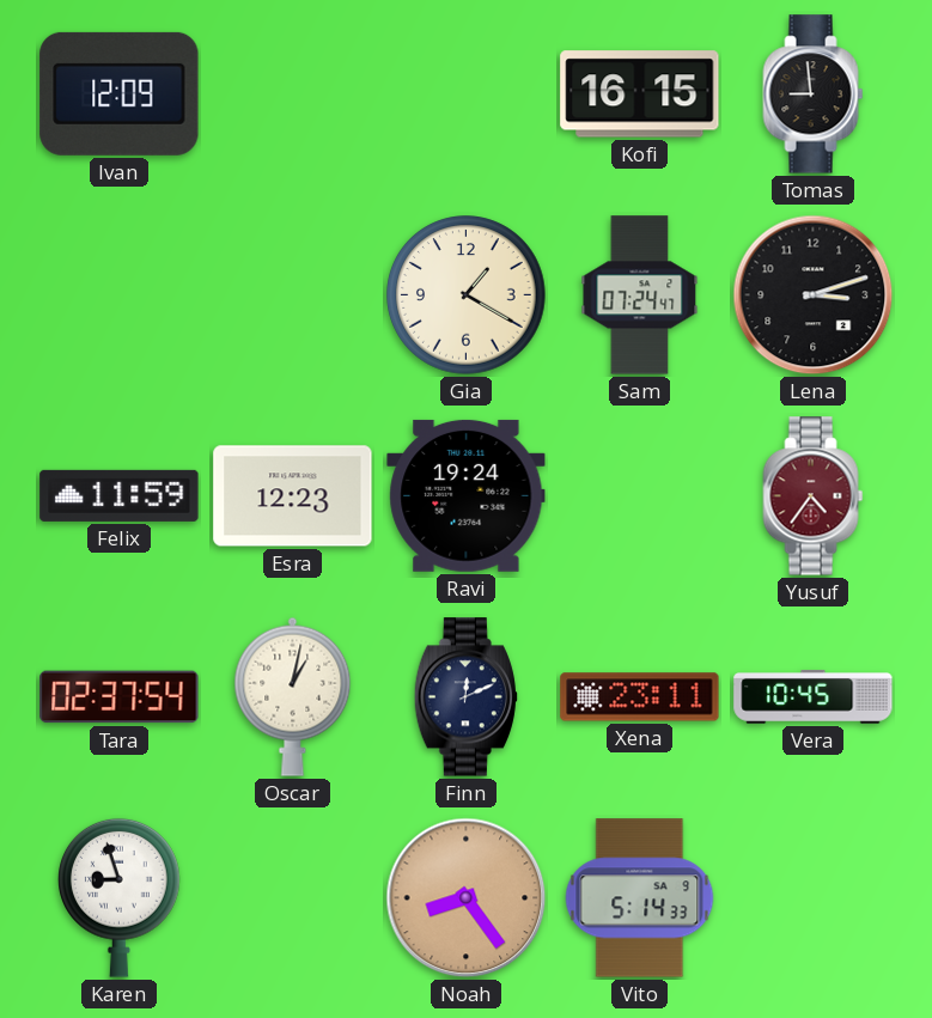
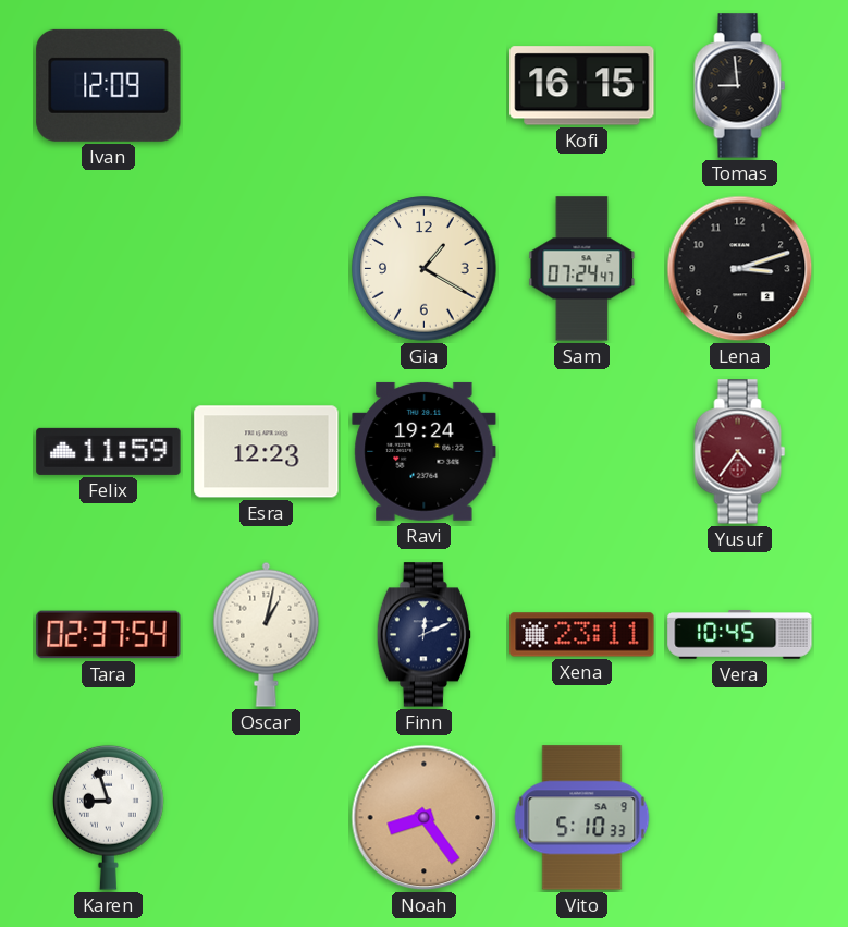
Vito: 5:14 -> 5:10 (582, 818)
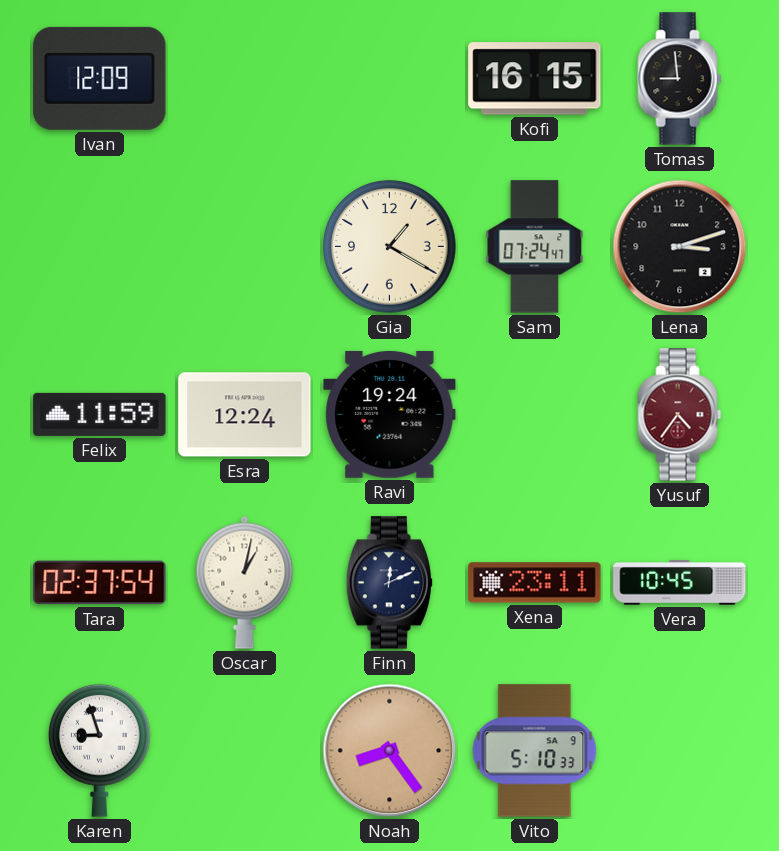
Esra: 12:23 -> 12:24 (245, 415)
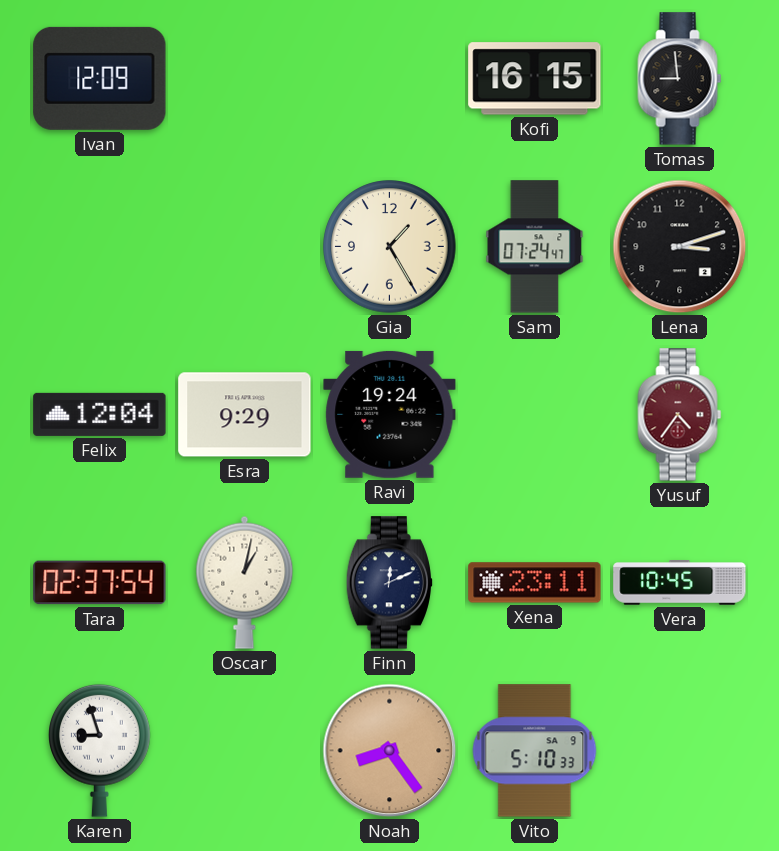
Gia: 1:20 -> 1:25 (390, 247)
Felix: 11:59 -> 12:04 (100, 414)
Esra: 12:24 -> 9:29 (245, 415)
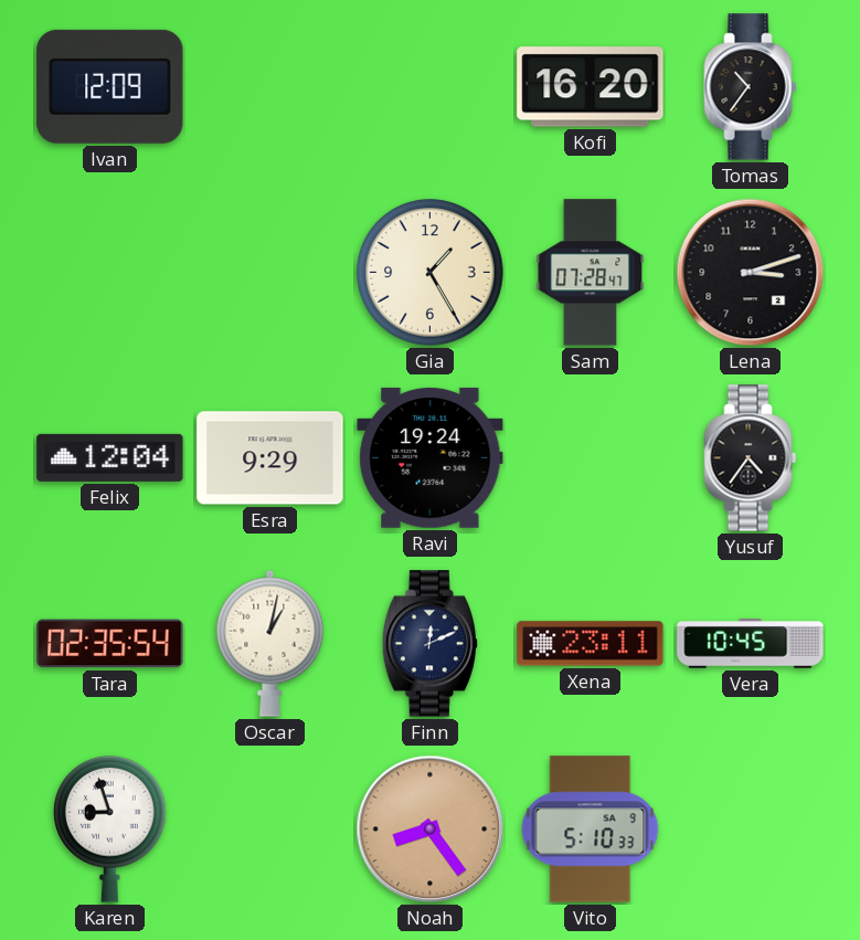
Kofi: 16:15 -> 16:20 (591, 87)
Tomas: 8:59 -> 10:36 (751, 87)
Sam: 07:24 -> 07:28 (591, 273)
Yusuf dial: burgundy -> black (751, 458)
Tara: 02:37 -> 02:35 (110, 644)
